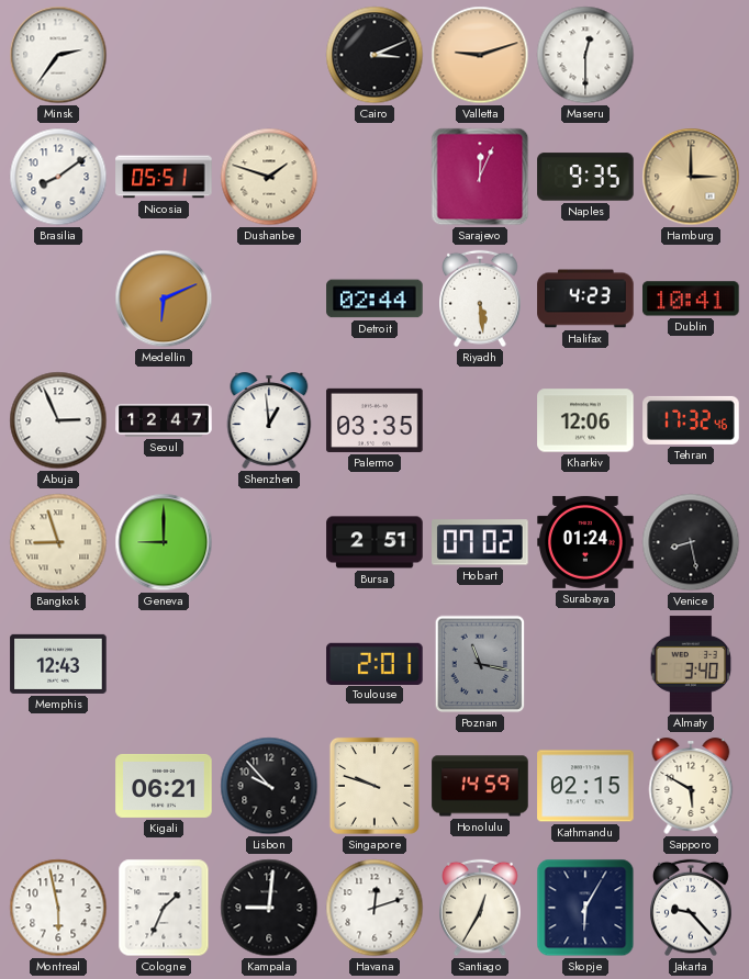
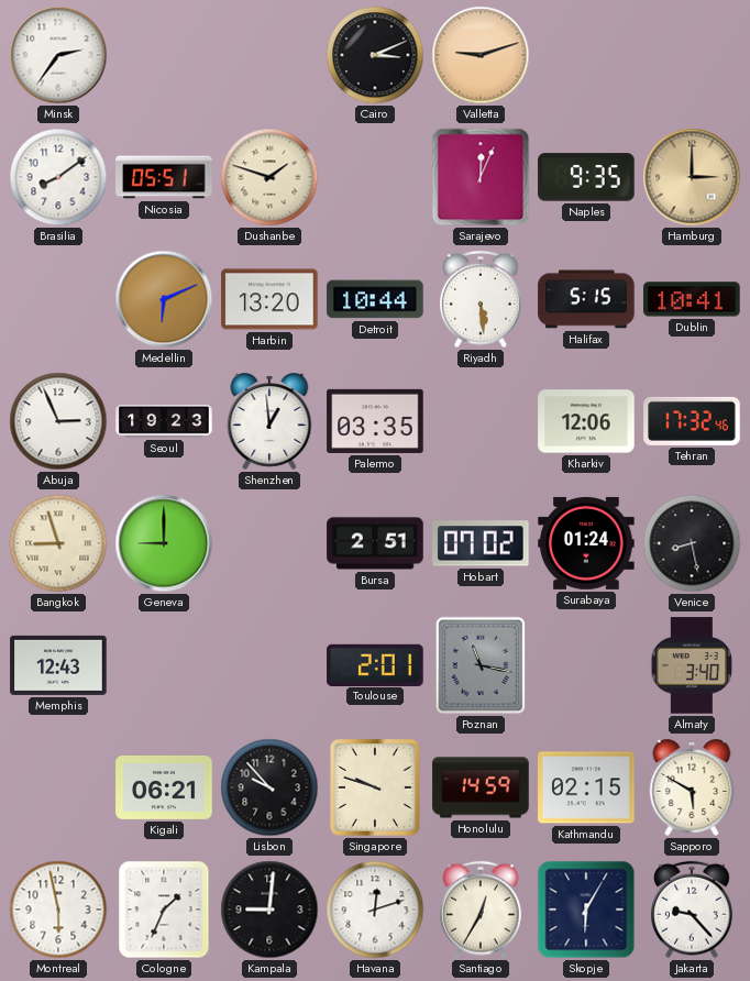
Maseru: 12:30 -> none (585, 55)
Harbin: none -> 13:20 (269, 299)
Detroit: 02:44 -> 10:44 (375, 299)
Halifax: 4:23 -> 5:15 (586, 299)
Seoul: 12:47 -> 19:23 (164, 421)
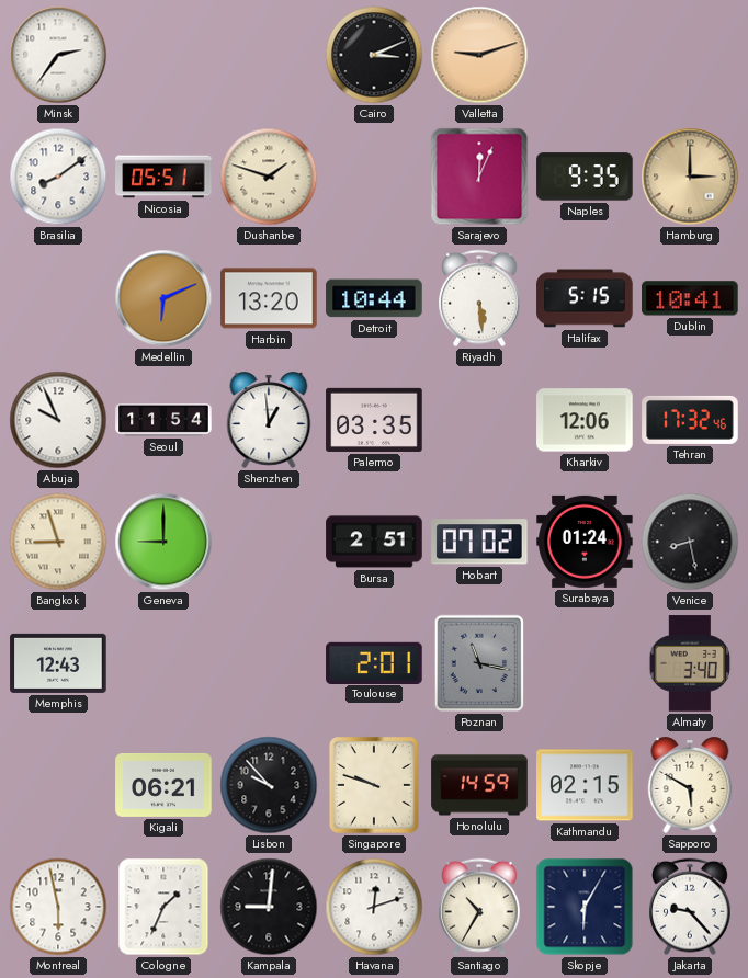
Abuja: 2:56 -> 9:56 (58, 420)
Seoul: 19:23 -> 11:54 (163, 420)
Santiago: 12:35 -> 10:35 (480, 907)
